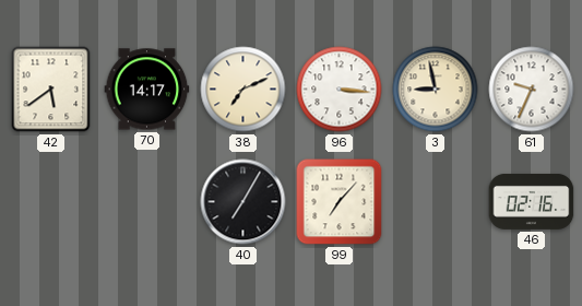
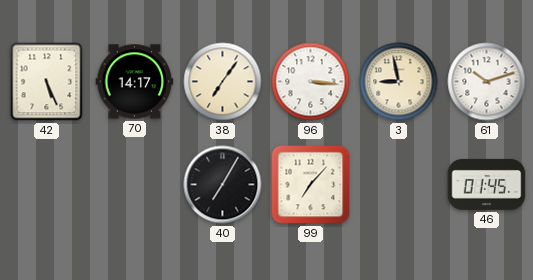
42: 5:39 -> 5:26 (47, 82)
38: 7:11 -> 7:06 (223, 82)
61: 9:34 -> 10:12 (487, 82)
46: 02:16 -> 01:45 (487, 184)
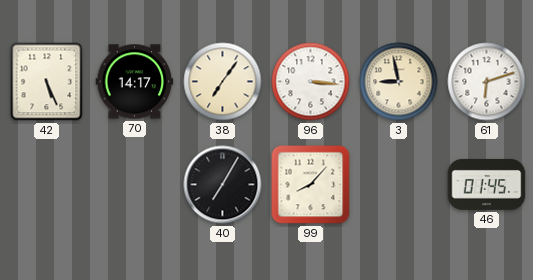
61: 10:12 -> 6:12 (487, 82)
99: 7:07 -> 8:07 (311, 185)
